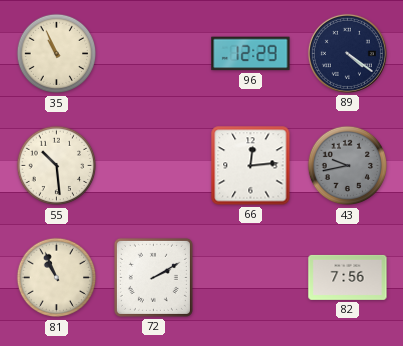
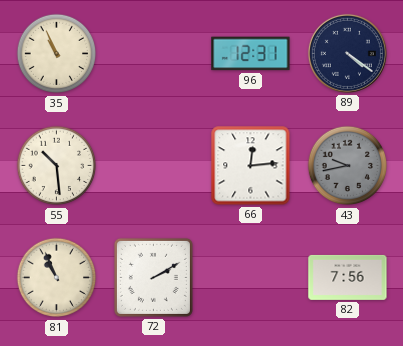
96: 12:29 -> 12:31 (251, 54)
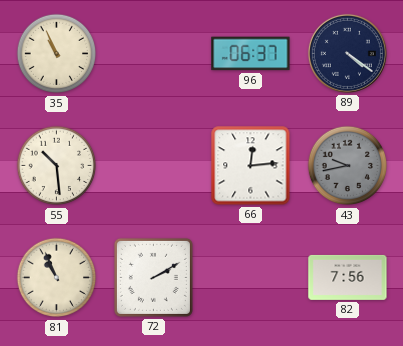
96: 12:31 -> 06:37 (251, 54)
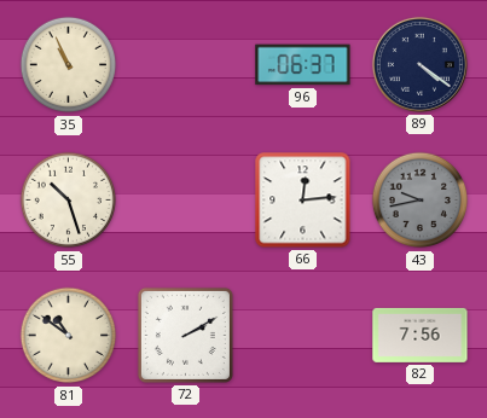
55: 10:29 -> 10:27 (69, 201)
81: 10:56 -> 10:51 (69, 336)
